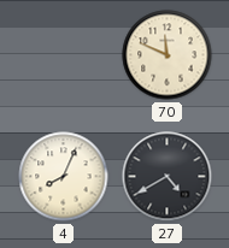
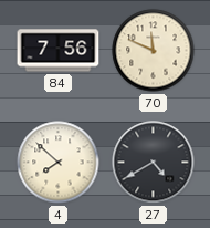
84: none -> 7:56 (59, 51)
4: 8:04 -> 7:52 (59, 163)
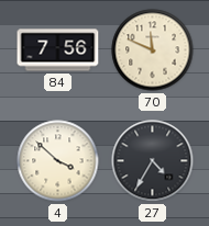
4: 7:52 -> 3:52 (58, 161)
27: 4:40 -> 4:35 (153, 161)
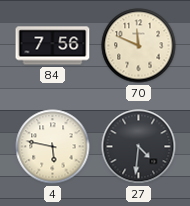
4: 3:52 -> 5:47 (53, 147)
27: 4:35 -> 4:31 (139, 147)
